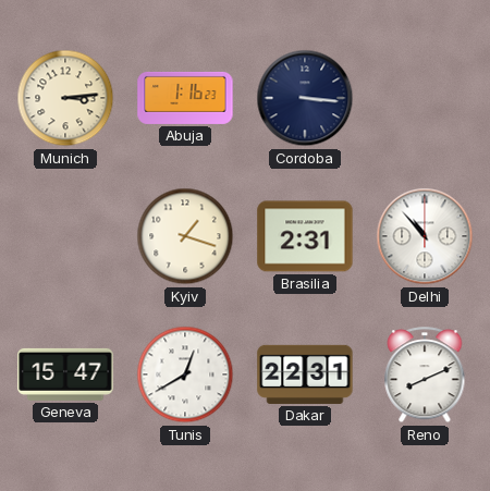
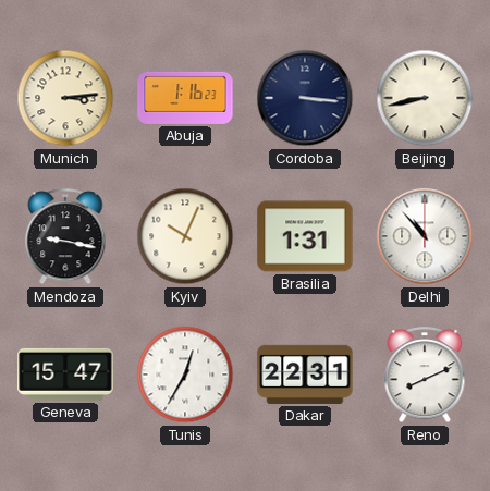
Beijing: none -> 8:43 (425, 98)
Mendoza: none -> 9:17 (65, 237)
Kyiv: 1:18 -> 10:04 (185, 236)
Brasilia: 2:31 -> 1:31 (305, 236)
Tunis: 12:40 -> 12:35 (185, 375)
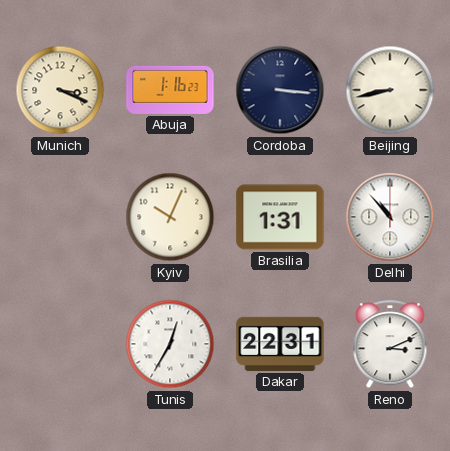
Munich: 3:14 -> 3:19 (60, 90)
Mendoza: 9:17 -> none (65, 237)
Geneva: 15:47 -> none (65, 375)
Reno: 8:11 -> 3:11 (390, 345)
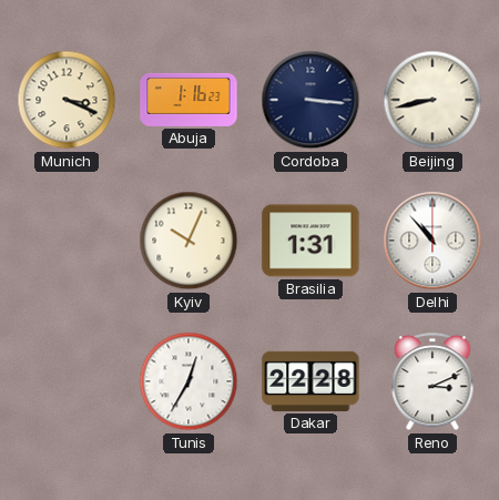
Dakar: 22:31 -> 22:28 (310, 381)
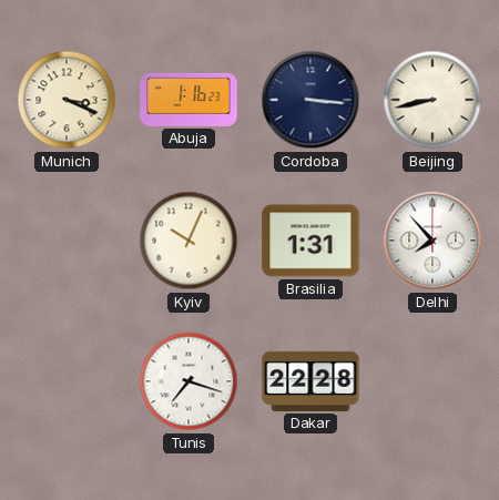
Delhi: 10:53 -> 7:53 (432, 241)
Tunis: 12:35 -> 7:18 (189, 381)
Reno: 3:11 -> none (432, 382)
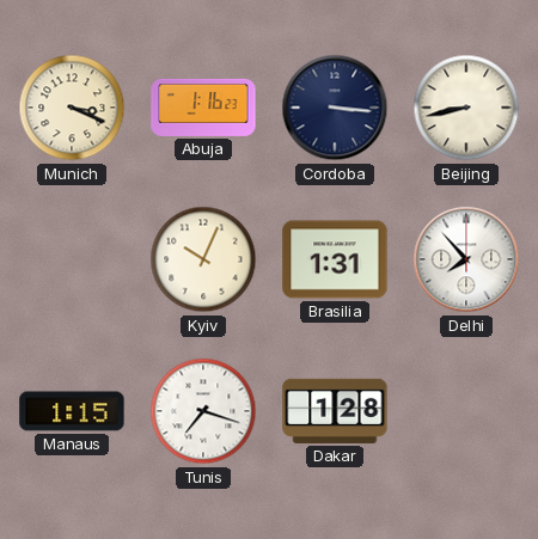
Manaus: none -> 1:15 (72, 411)
Dakar: 22:28 -> 1:28 (335, 411)
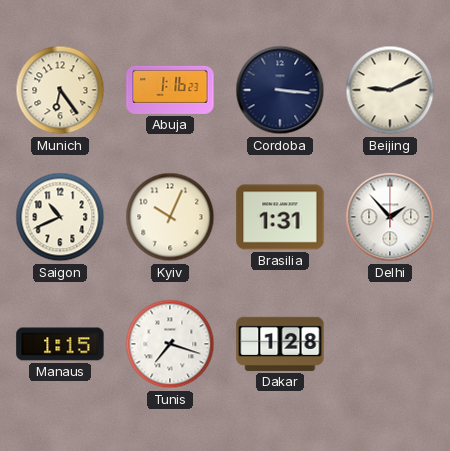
Munich: 3:19 -> 6:24 (60, 90)
Beijing: 8:43 -> 9:11 (390, 90)
Saigon: none -> 10:41 (60, 217)
Delhi: 7:53 -> 1:53 (390, 217)
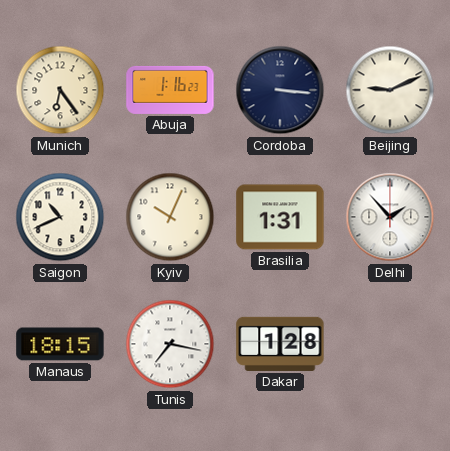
Manaus: 1:15 -> 18:15 (60, 344)
Tunis: 7:18 -> 7:17 (170, 344)
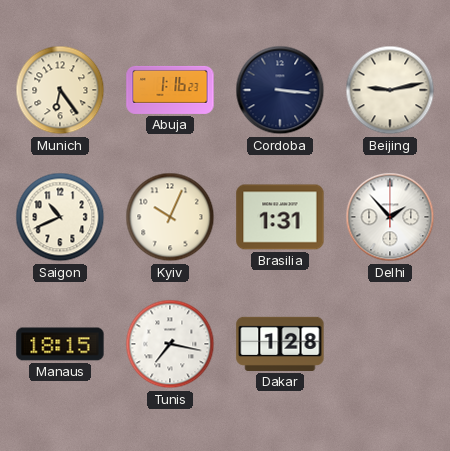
Beijing: 9:11 -> 9:13 (390, 90)
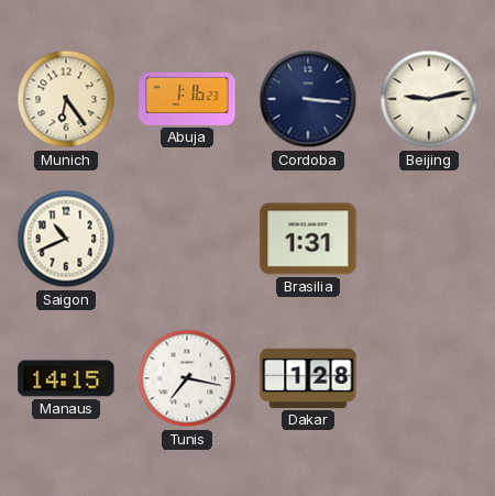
Kyiv: 10:04 -> none (170, 217)
Delhi: 1:53 -> none (390, 217)
Manaus: 18:15 -> 14:15 (66, 378)
